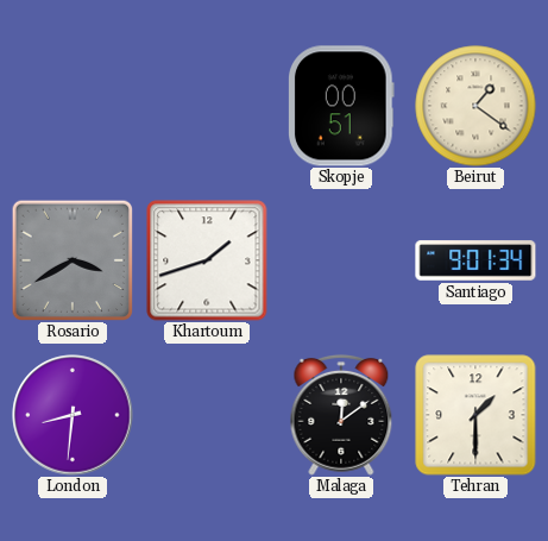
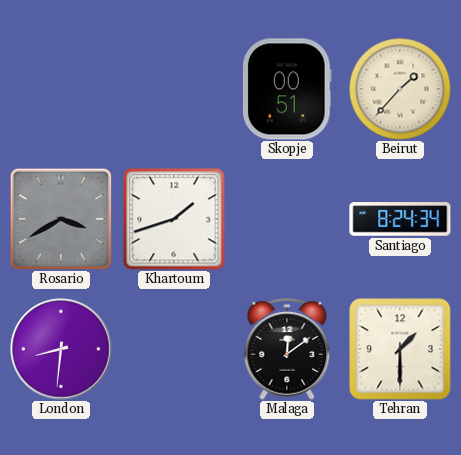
Beirut: 1:21 -> 1:37 (400, 89)
Santiago: 9:01 -> 8:24 (400, 219)
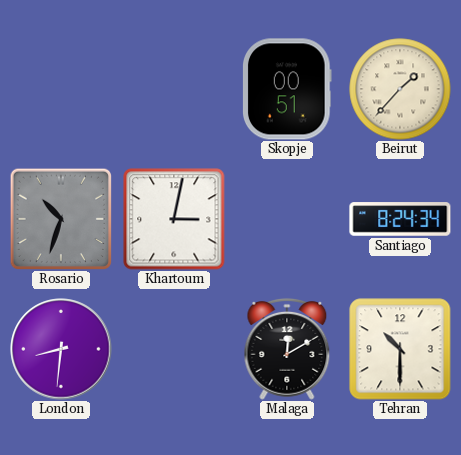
Rosario: 3:40 -> 10:33 (60, 218)
Khartoum: 1:42 -> 3:02 (174, 219)
Malaga: 12:09 -> 12:10 (287, 349)
Tehran: 1:30 -> 10:30 (400, 349)
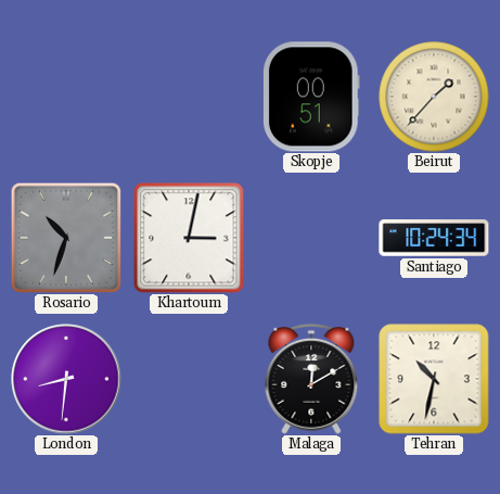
Santiago: 8:24 -> 10:24 (434, 238)
Tehran: 10:30 -> 10:32 (434, 379)
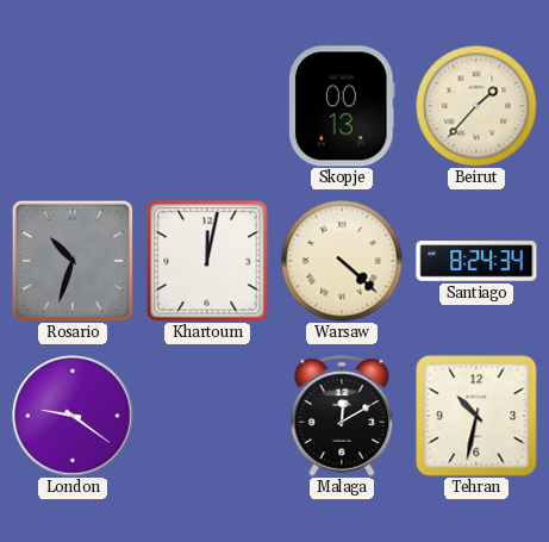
Skopje: 00:51 -> 00:13 (343, 106)
Khartoum: 3:02 -> 12:02 (207, 261)
Warsaw: none -> 4:22 (342, 261)
Santiago: 10:24 -> 8:24 (476, 261)
London: 8:31 -> 9:21 (73, 416)
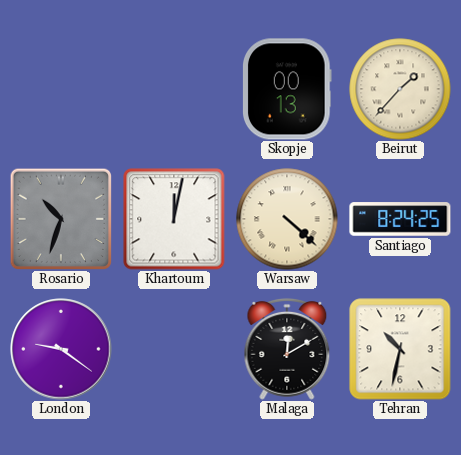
Santiago: 8:24:34 -> 8:24:25 (400, 219)
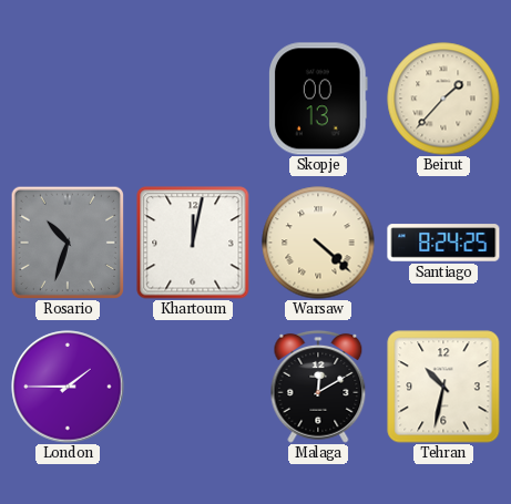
London: 9:21 -> 1:45 (68, 387)
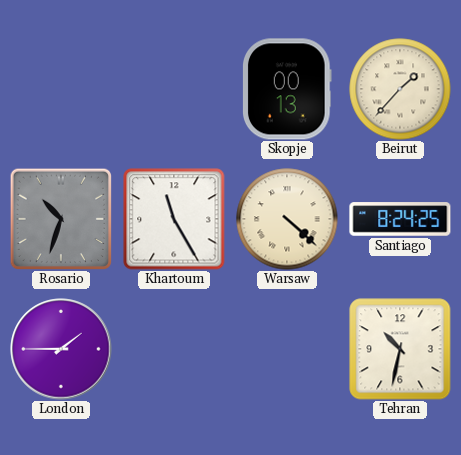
Khartoum: 12:02 -> 11:25 (174, 219)
Malaga: 12:10 -> none (318, 387)
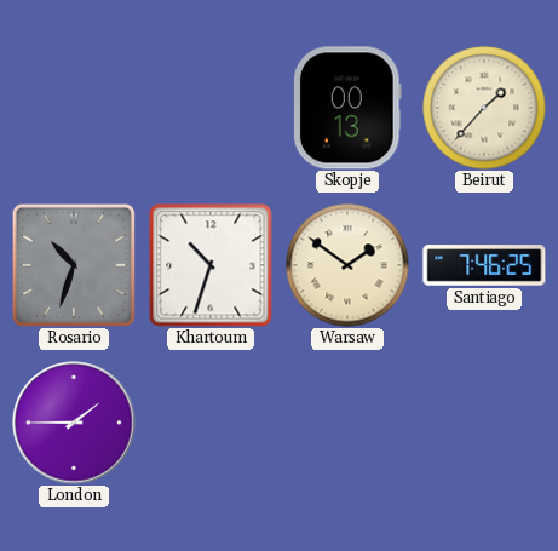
Khartoum: 11:25 -> 10:33 (211, 265)
Warsaw: 4:22 -> 1:51 (347, 265)
Santiago: 8:24 -> 7:46 (484, 265)
Tehran: 10:32 -> none (400, 349)
